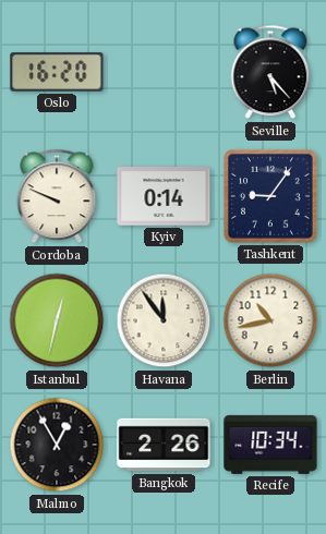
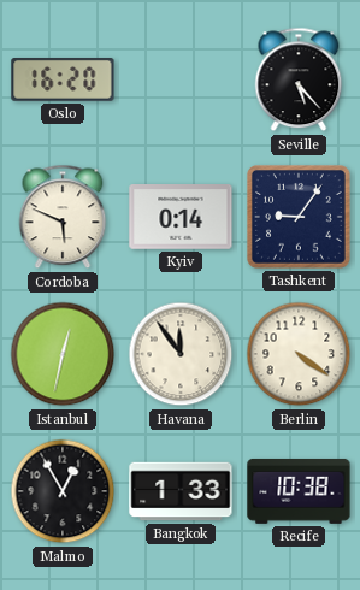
Cordoba: 9:49 -> 5:49 (63, 217)
Berlin: 10:43 -> 4:21 (299, 354)
Bangkok: 2:26 -> 1:33 (181, 491)
Recife: 10:34 -> 10:38 (299, 491)
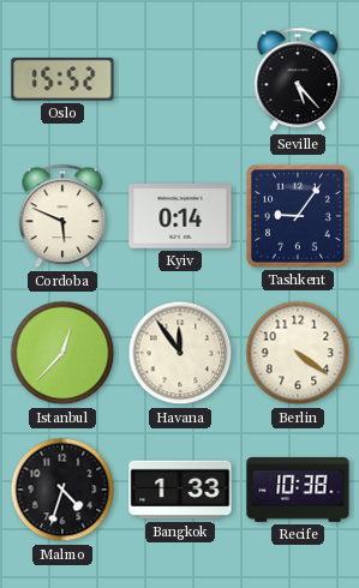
Oslo: 16:20 -> 15:52 (62, 80)
Istanbul: 12:32 -> 12:37 (62, 353)
Malmo: 12:55 -> 4:33 (62, 490)
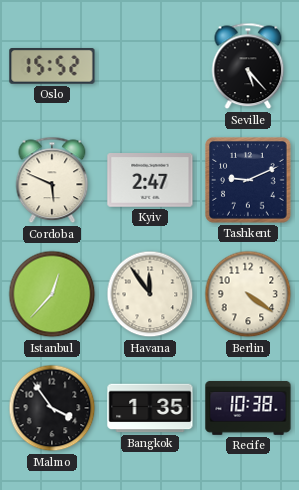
Kyiv: 0:14 -> 2:47 (150, 181)
Tashkent: 9:06 -> 9:11 (249, 181)
Malmo: 4:33 -> 3:54 (52, 408)
Bangkok: 1:33 -> 1:35 (150, 408)
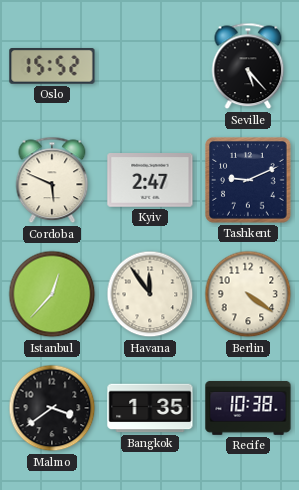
Malmo: 3:54 -> 3:39 (52, 408)
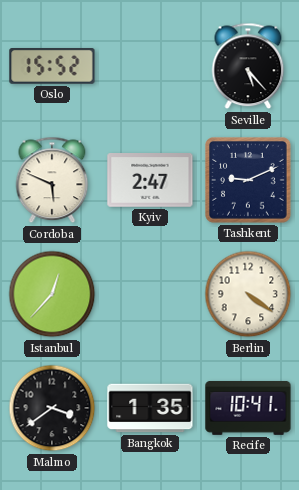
Havana: 11:54 -> none (150, 294)
Recife: 10:38 -> 10:41 (248, 408)
